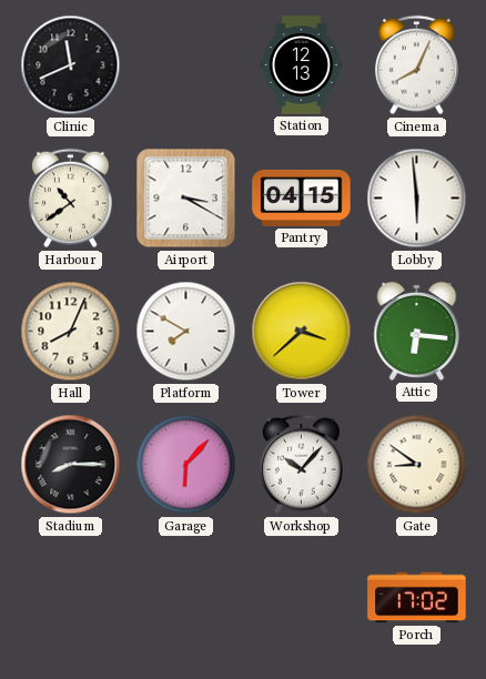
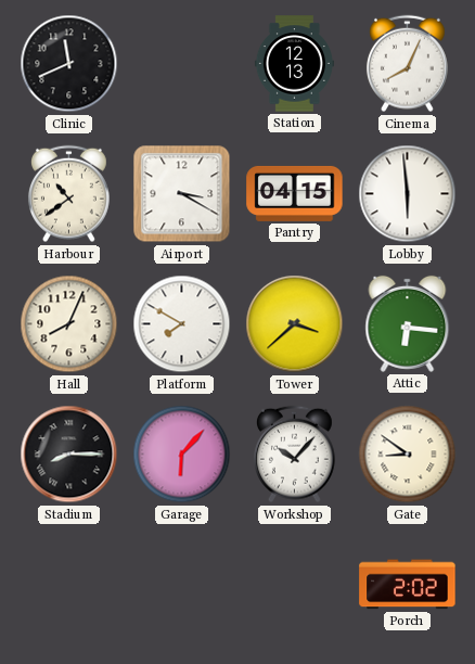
Porch: 17:02 -> 2:02 (408, 585)
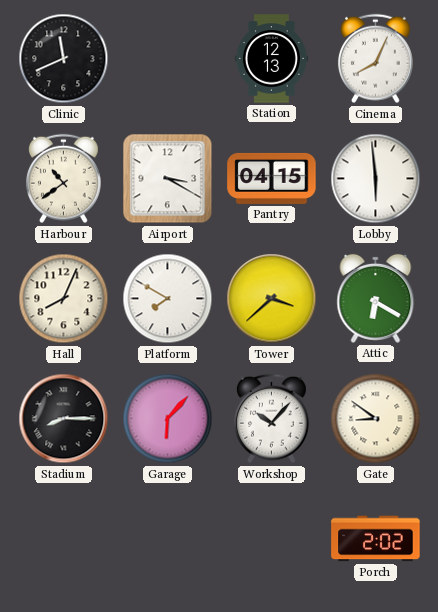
Attic: 6:16 -> 6:20 (376, 298)
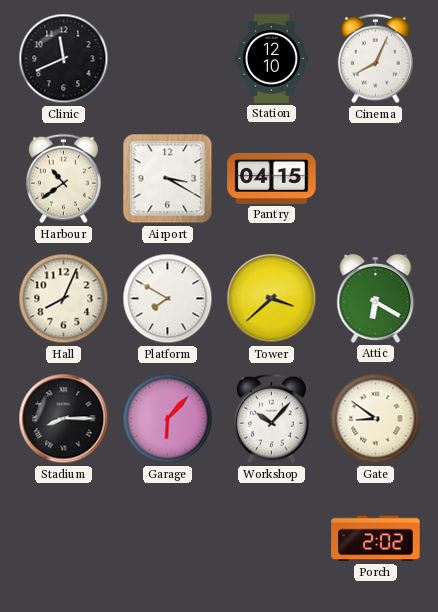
Station: 12:13 -> 12:10 (271, 59)
Lobby: 5:59 -> none (376, 179)
